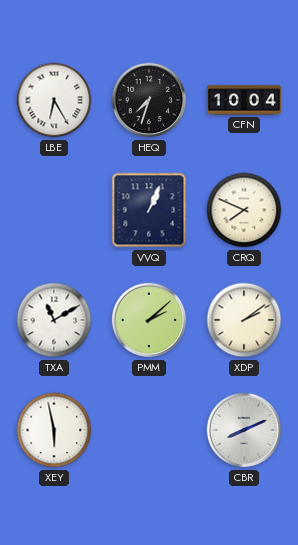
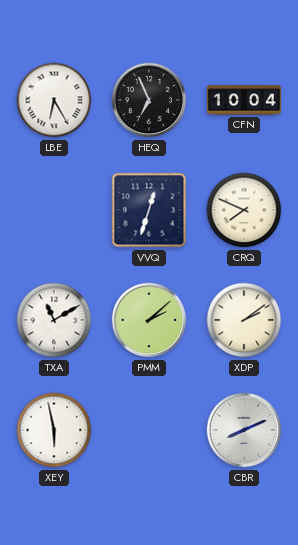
HEQ: 7:33 -> 6:56 (149, 100)
VVQ: 1:04 -> 12:33 (149, 210)
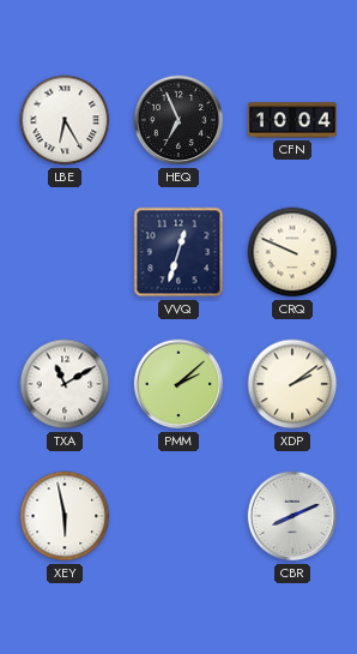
CRQ: 7:49 -> 9:49 (292, 252)
